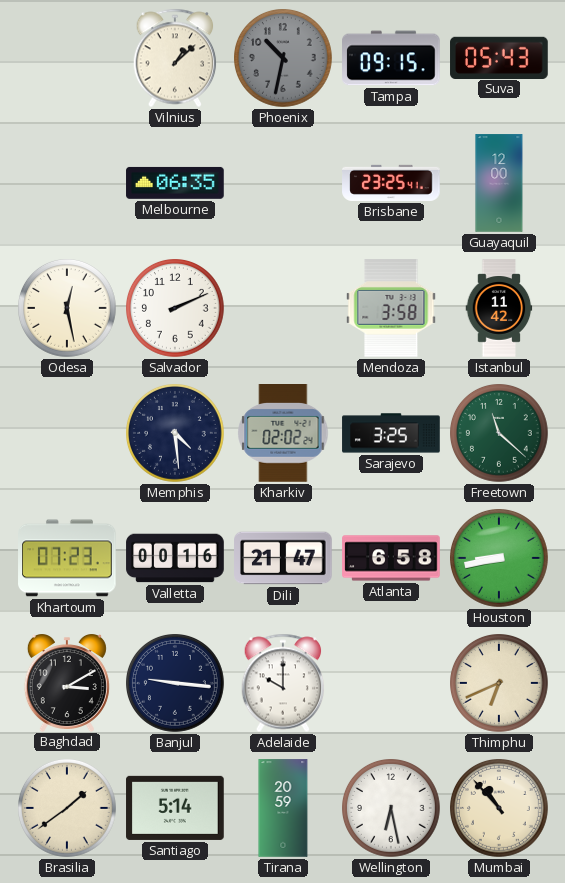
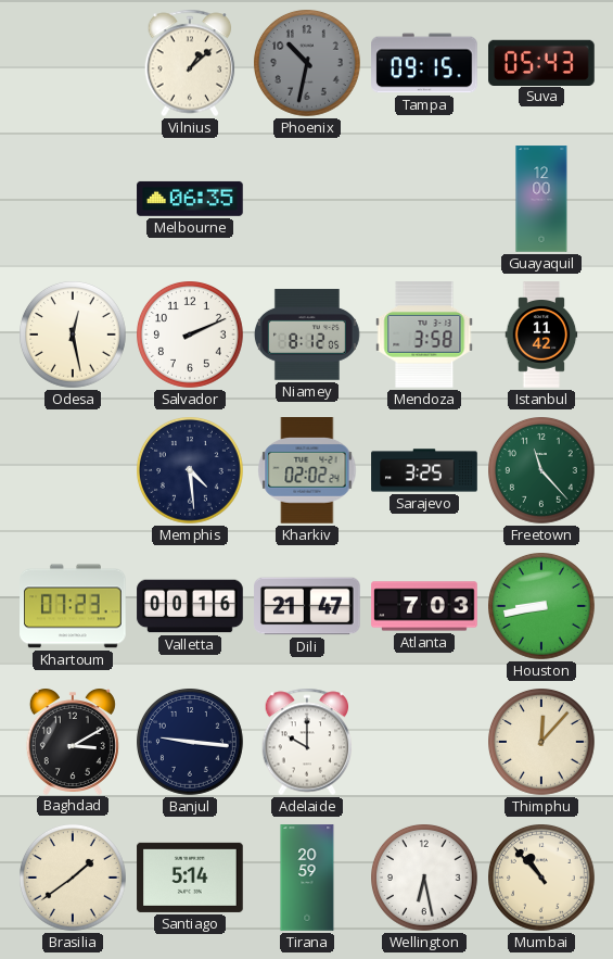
Brisbane: 23:25 -> none (391, 183)
Niamey: none -> 8:12 (307, 335)
Freetown: 11:22 -> 11:23 (542, 471)
Atlanta: 6:58 -> 7:03 (424, 606)
Thimphu: 6:41 -> 12:07 (542, 743)
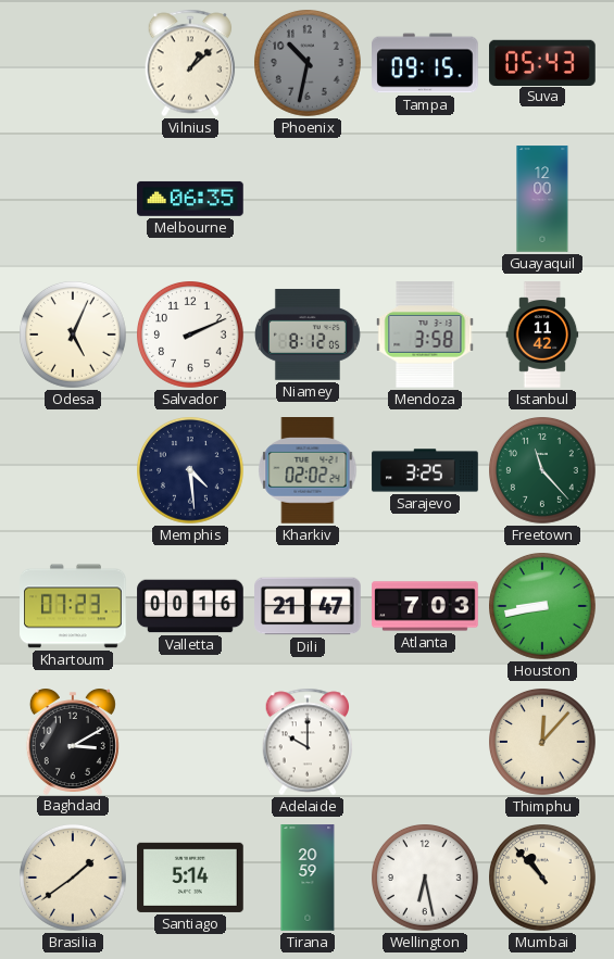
Odesa: 12:28 -> 5:04 (74, 336)
Banjul: 9:16 -> none (191, 743)
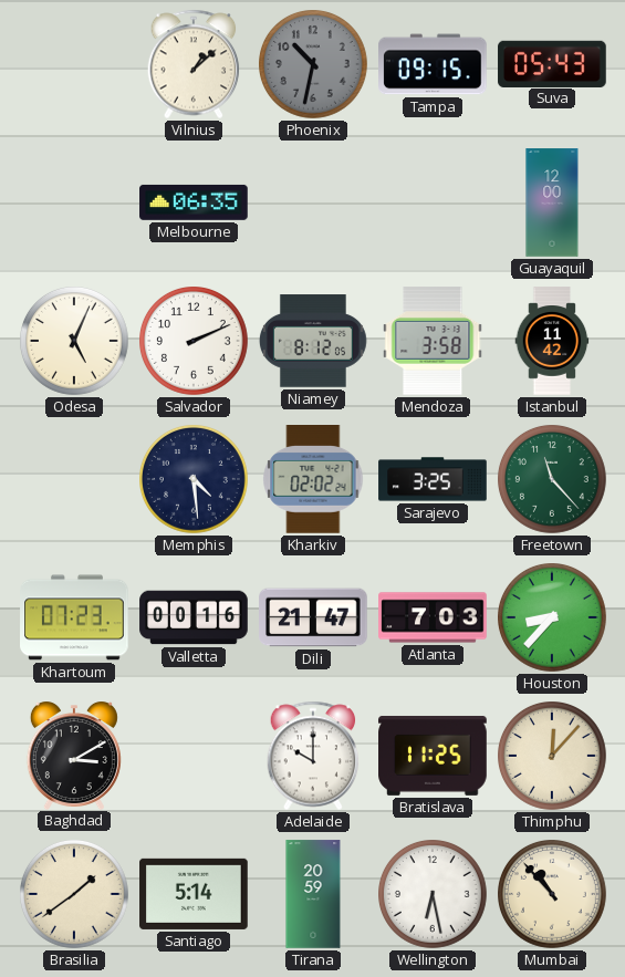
Houston: 8:43 -> 8:37 (553, 619)
Bratislava: none -> 11:25 (433, 756)
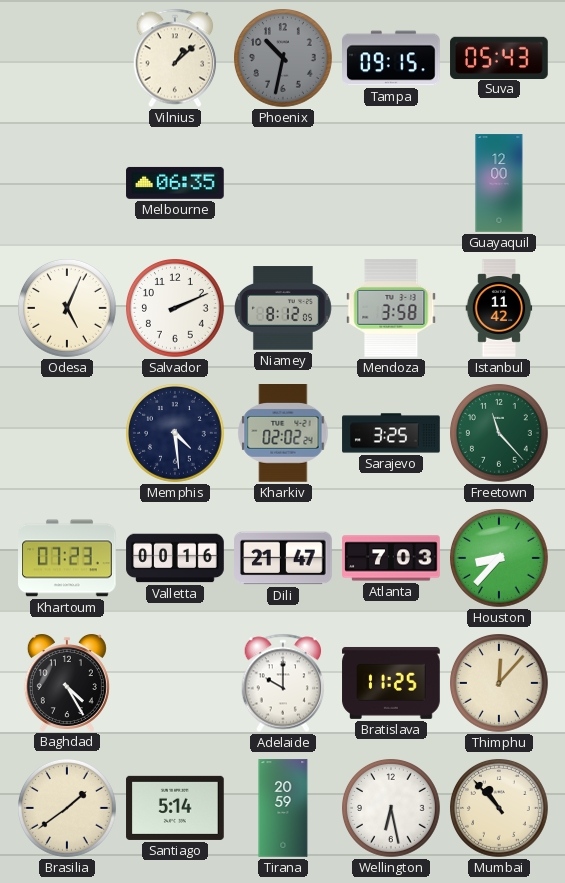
Baghdad: 3:10 -> 4:25 (67, 683)
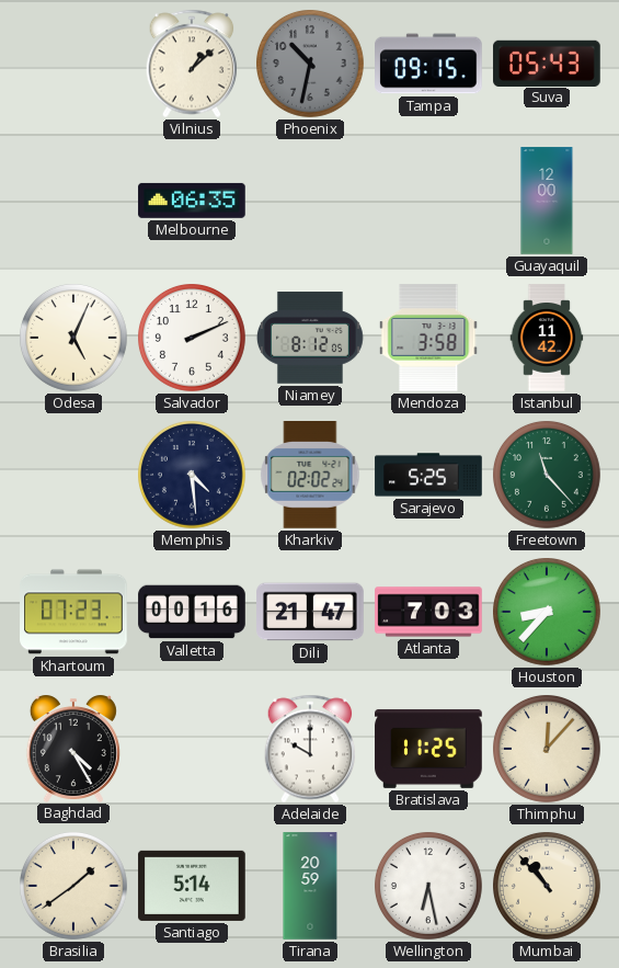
Sarajevo: 3:25 -> 5:25 (428, 475)
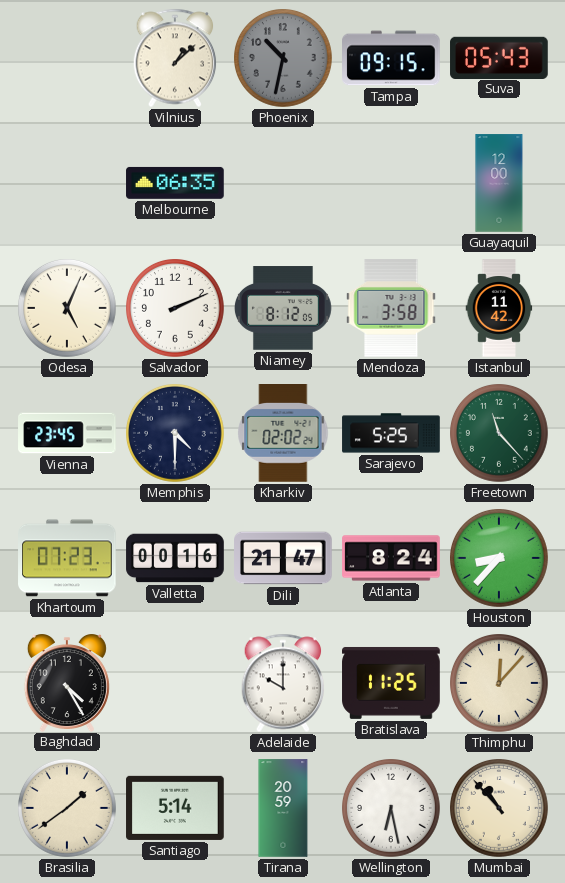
Vienna: none -> 23:45 (67, 433)
Memphis: 4:29 -> 4:30 (176, 434)
Atlanta: 7:03 -> 8:24 (391, 558)
